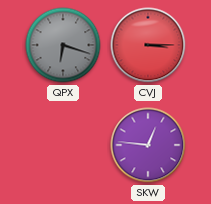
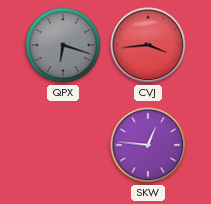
CVJ: 3:15 -> 3:44 (148, 45)
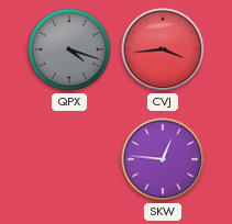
QPX: 6:18 -> 4:18 (69, 49)
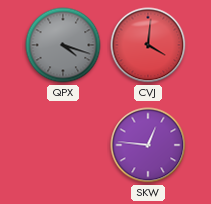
CVJ: 3:44 -> 4:01 (148, 45)
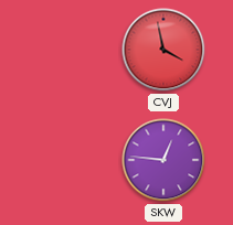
QPX: 4:18 -> none (63, 45)
CVJ: 4:01 -> 3:58 (163, 50)
